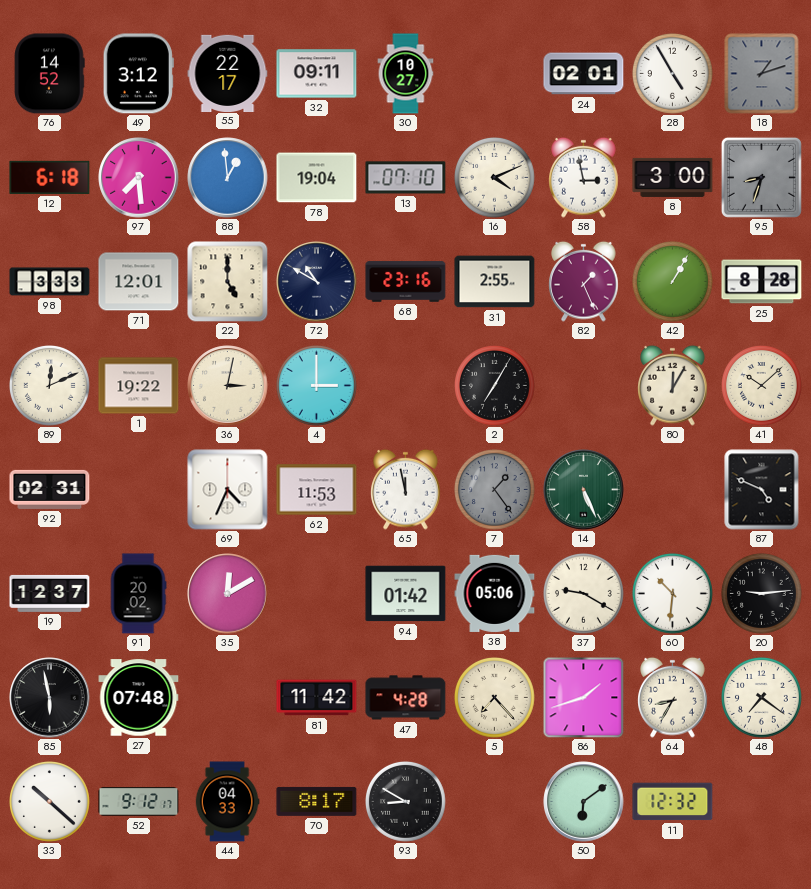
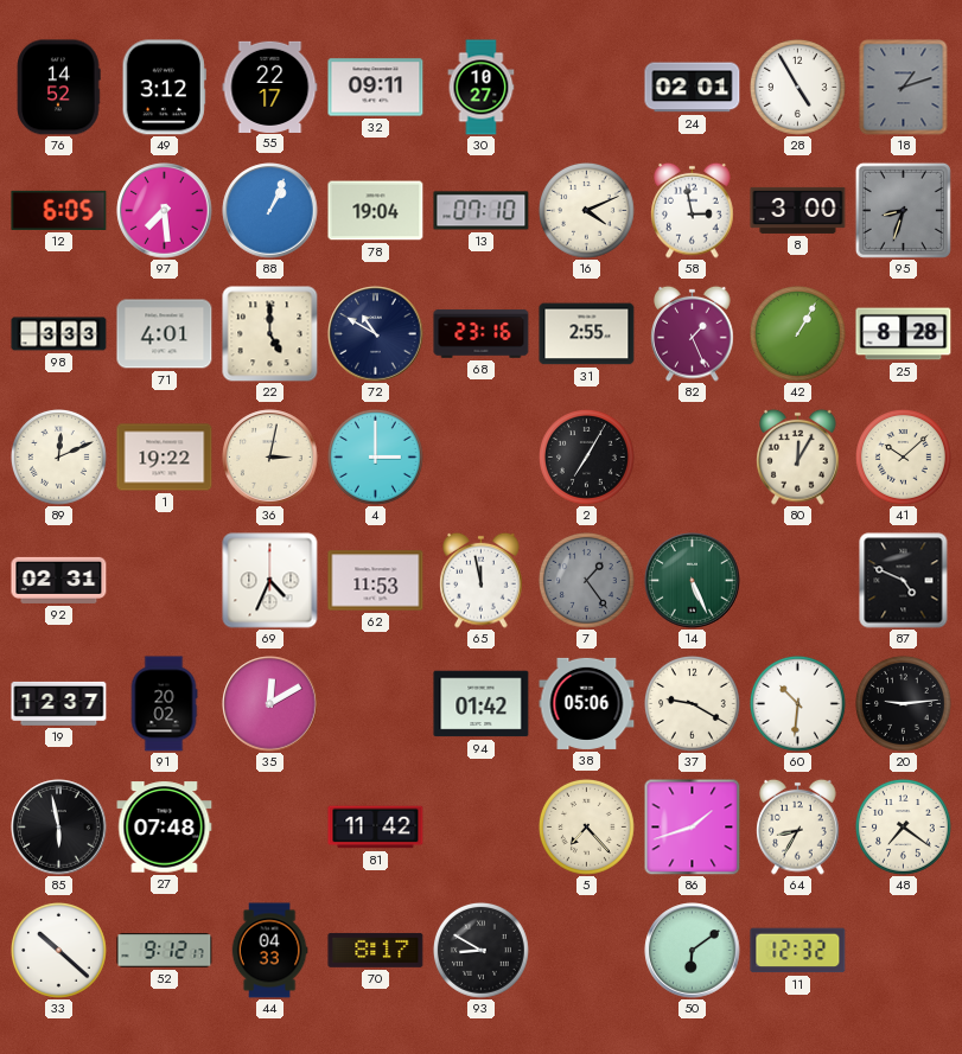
12: 6:18 -> 6:05 (59, 210)
88: 12:59 -> 1:04 (270, 211)
71: 12:01 -> 4:01 (165, 334)
47: 4:28 -> none (406, 698)
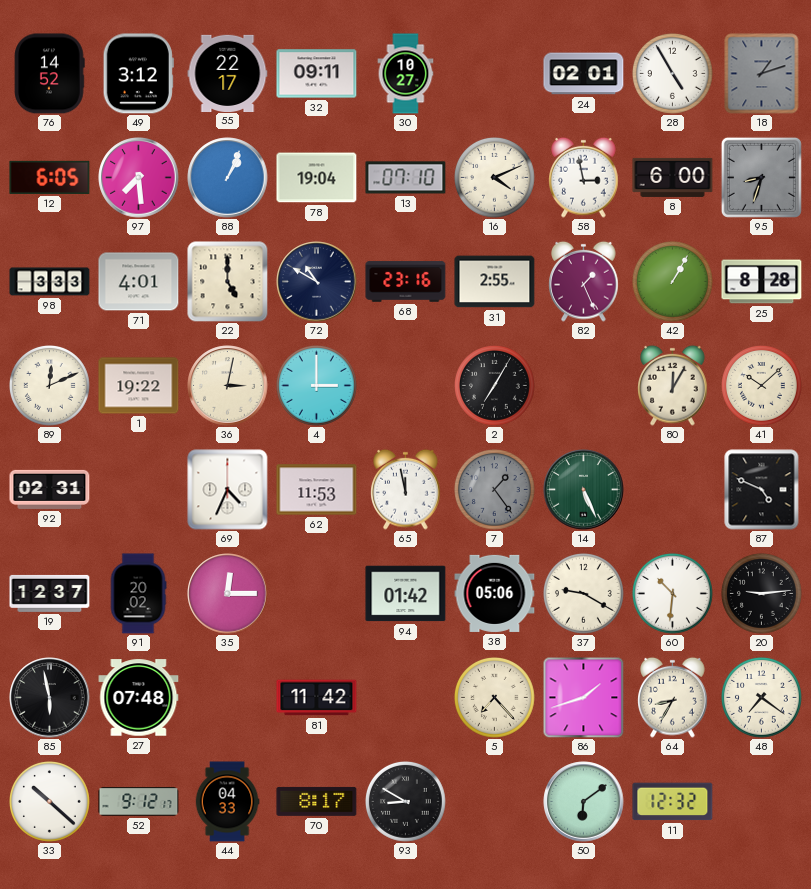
8: 3:00 -> 6:00 (673, 177)
35: 12:10 -> 12:15 (228, 594)
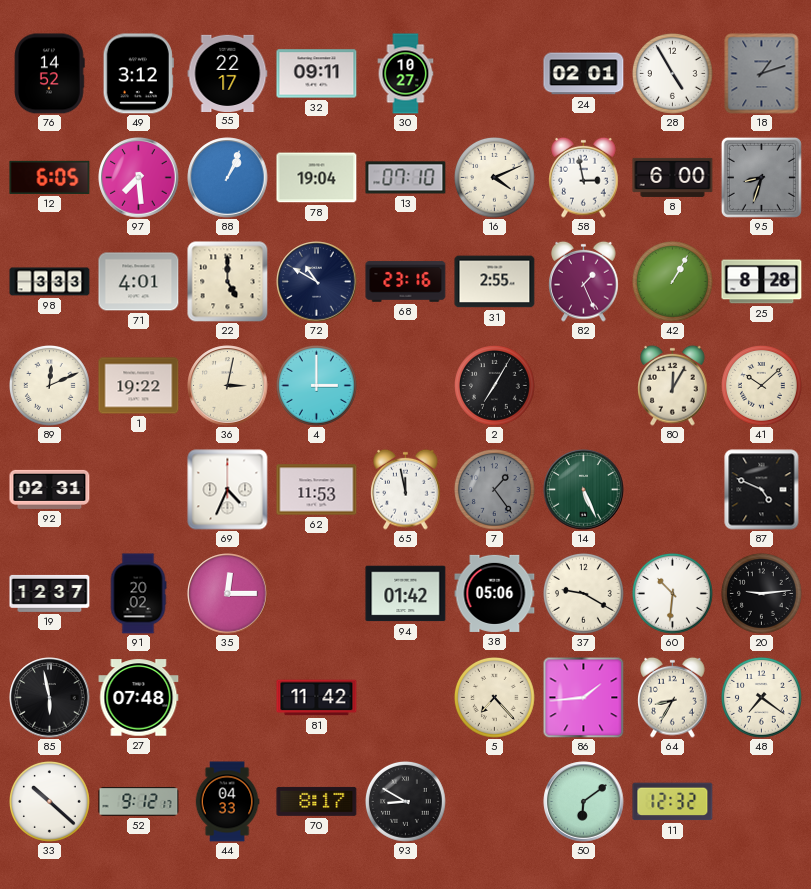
86: 1:42 -> 1:44 (583, 697)
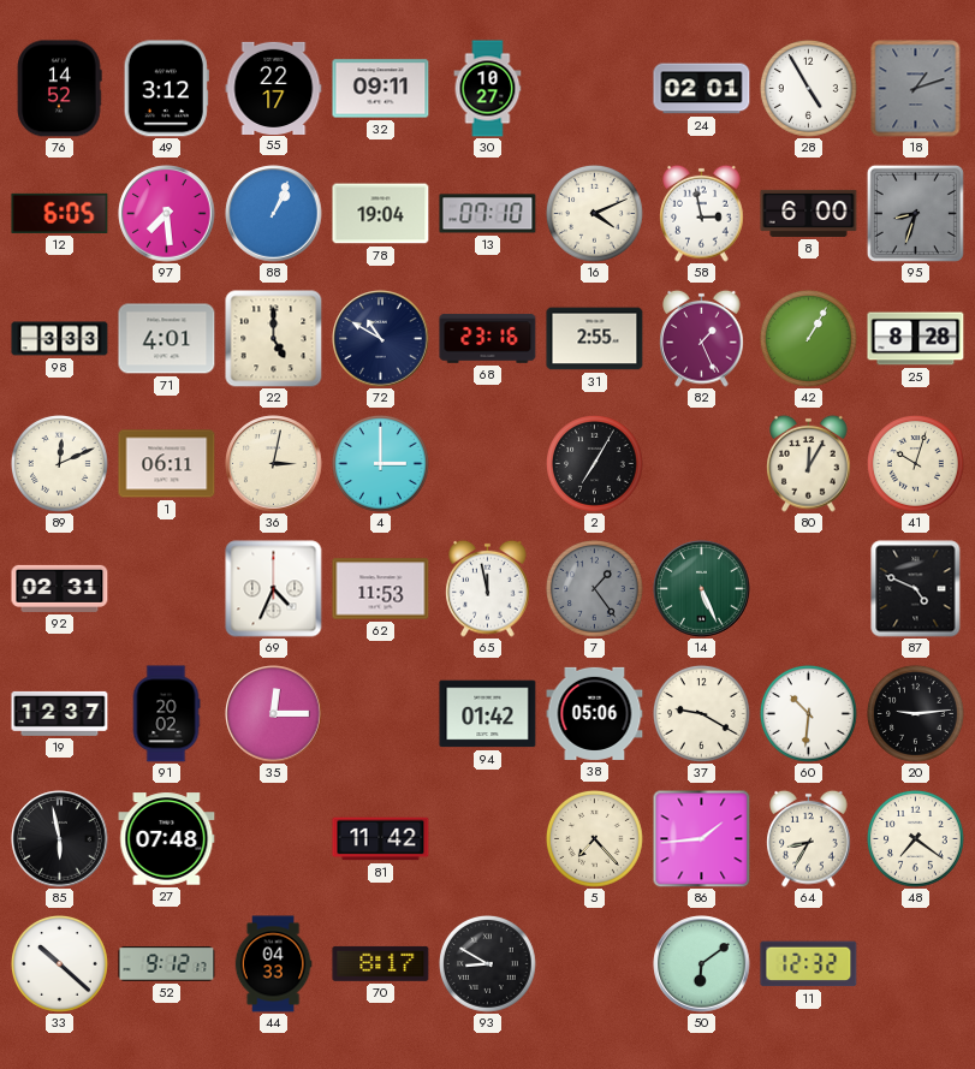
1: 19:22 -> 06:11 (167, 464)
41: 10:08 -> 10:03 (916, 464)
